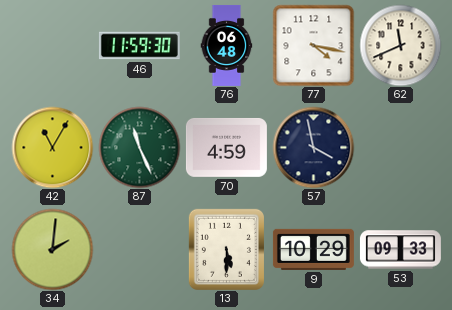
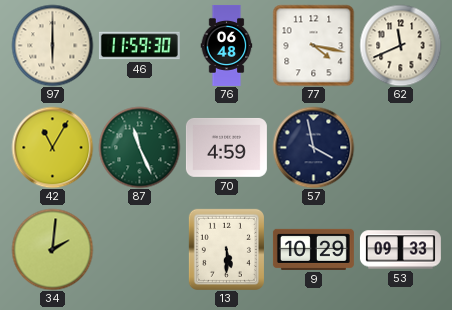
97: none -> 6:00 (52, 45)
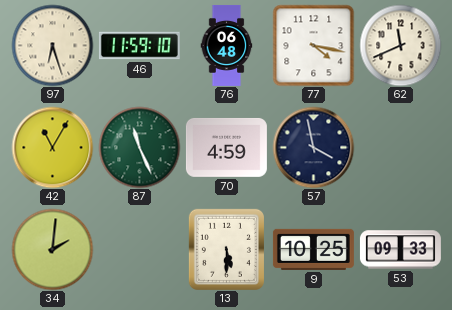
97: 6:00 -> 6:27 (52, 45)
46: 11:59:30 -> 11:59:10 (139, 46)
9: 10:29 -> 10:25 (313, 249)
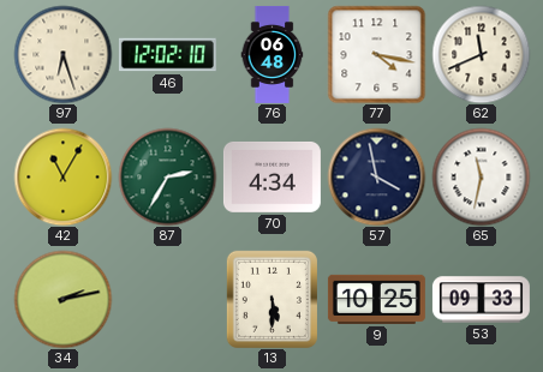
46: 11:59 -> 12:02 (167, 55)
87: 11:26 -> 2:35 (167, 176)
70: 4:59 -> 4:34 (271, 176)
65: none -> 11:32 (481, 176)
34: 2:01 -> 2:13 (62, 299)
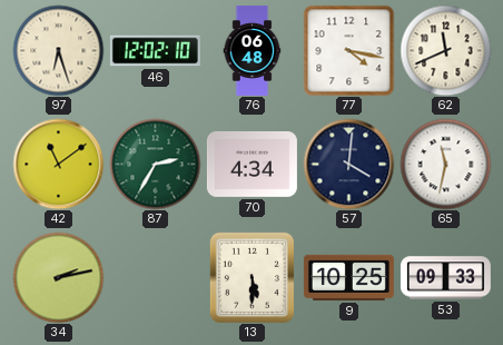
42: 11:05 -> 11:09 (58, 164)
57: 3:58 -> 4:01 (348, 164)
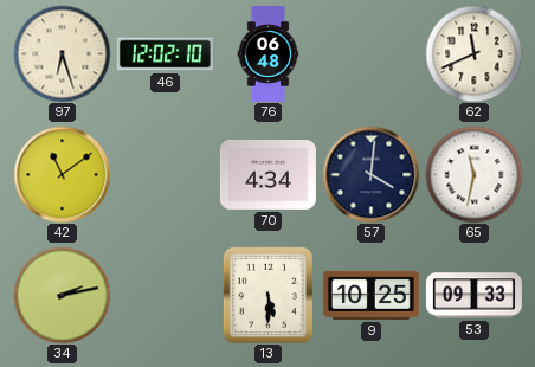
77: 4:17 -> none (348, 50)
87: 2:35 -> none (155, 164)
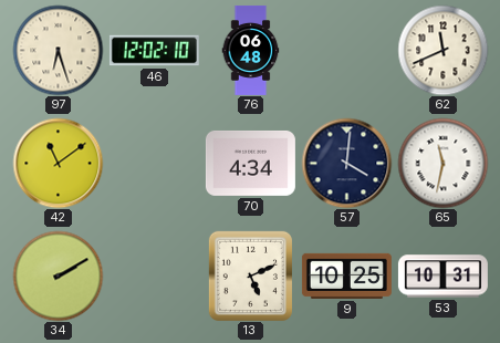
34: 2:13 -> 2:10 (58, 276)
13: 5:30 -> 5:11 (250, 276)
53: 09:33 -> 10:31 (442, 277)
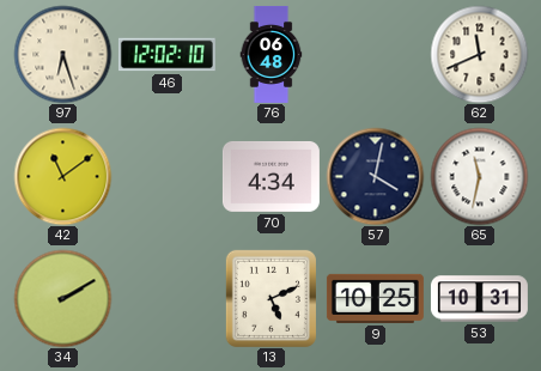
57: 4:01 -> 4:02 (375, 176)
